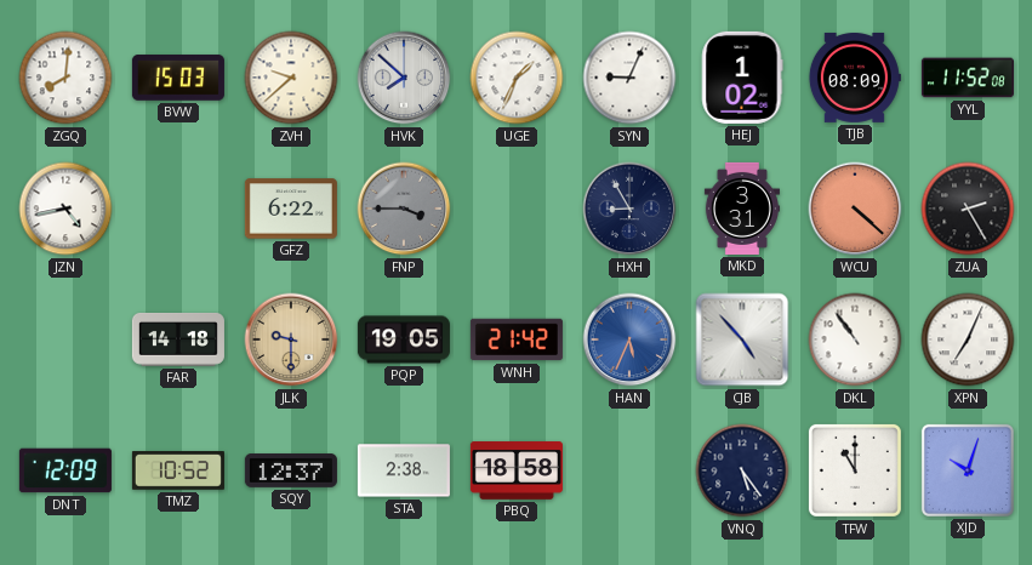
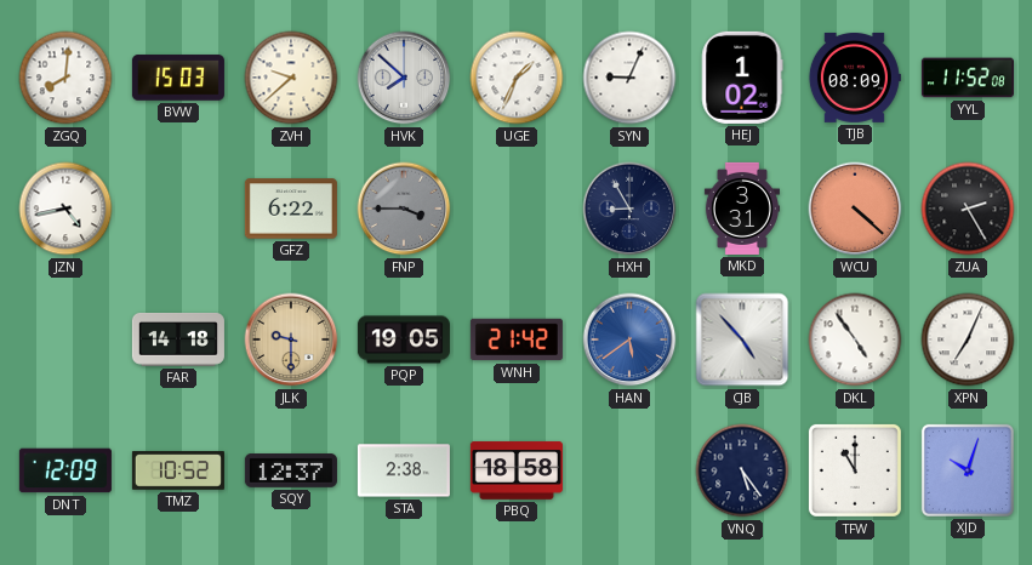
HAN: 5:34 -> 5:39 (629, 339)
DKL: 10:54 -> 4:54 (855, 339)
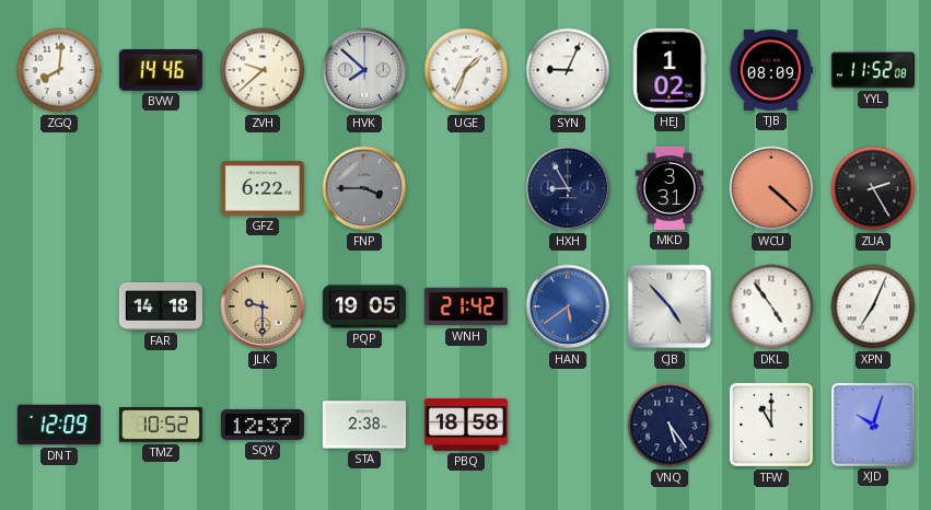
BVW: 15:03 -> 14:46 (161, 70)
JZN: 4:43 -> none (65, 209)
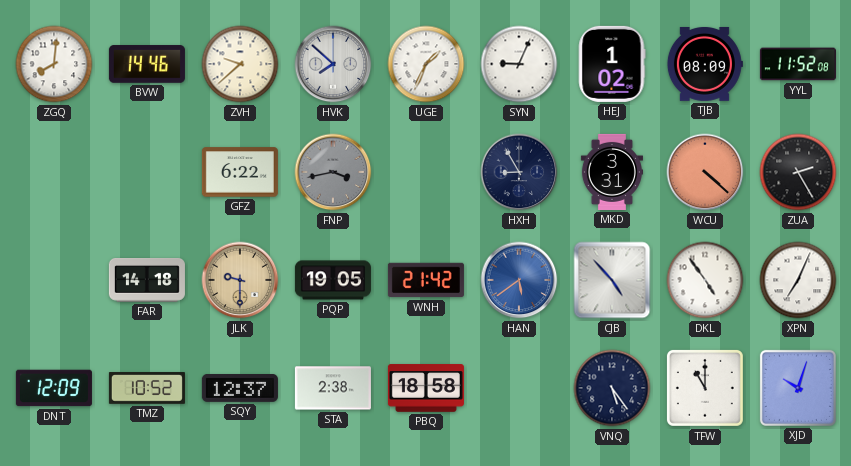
FNP: 3:45 -> 3:43 (333, 172)
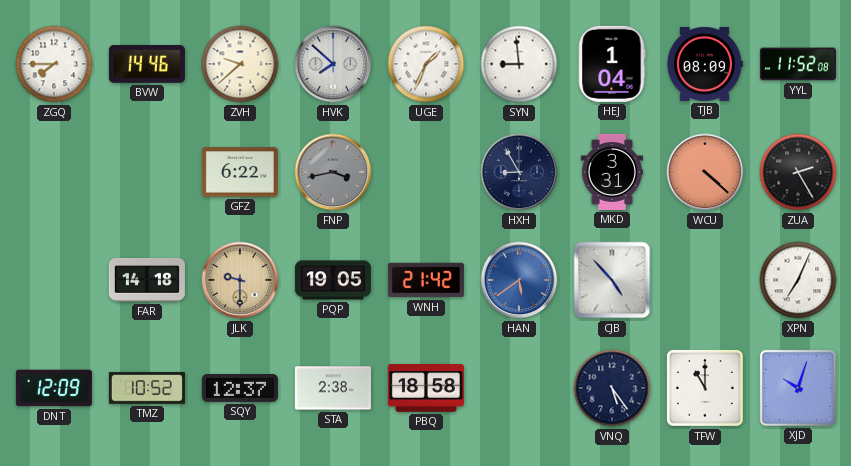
ZGQ: 8:01 -> 7:45 (54, 64)
SYN: 9:04 -> 8:59 (519, 64)
HEJ: 1:02 -> 1:04 (612, 64)
DKL: 4:54 -> none (705, 280)
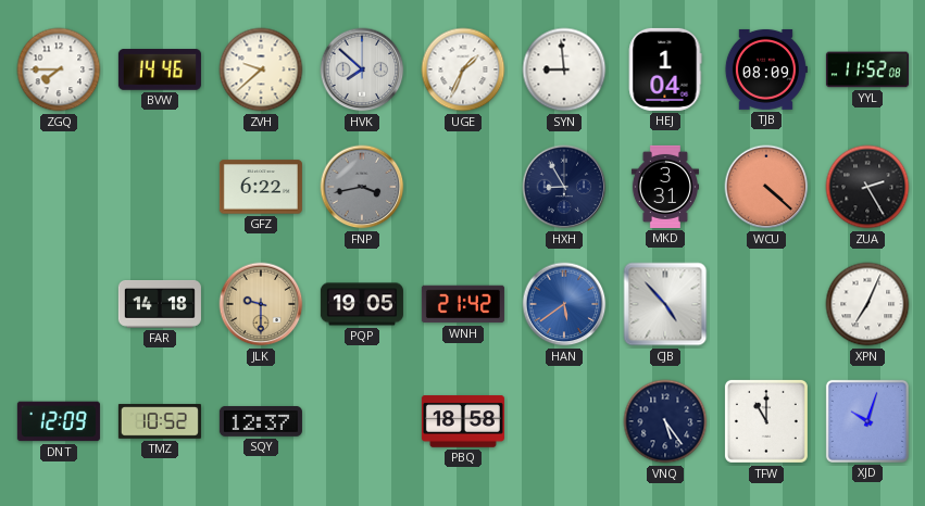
STA: 2:38 -> none (333, 388)
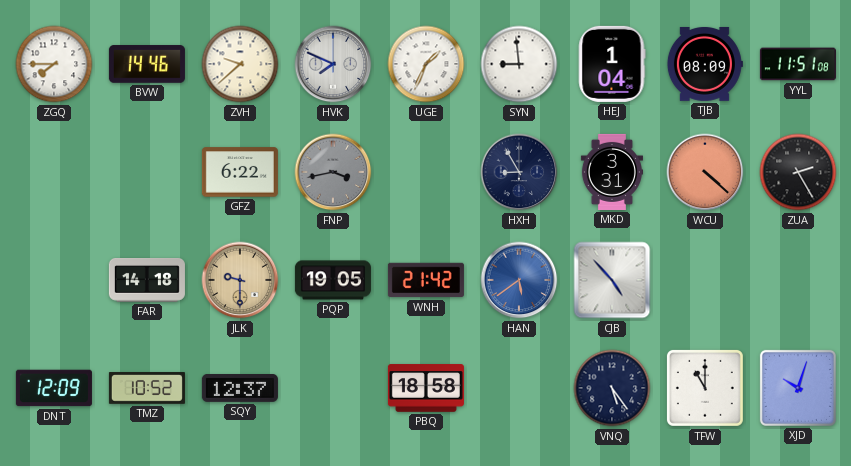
HVK: 7:52 -> 7:49 (333, 64)
YYL: 11:52 -> 11:51 (798, 64)
XPN: 7:04 -> none (867, 304)
